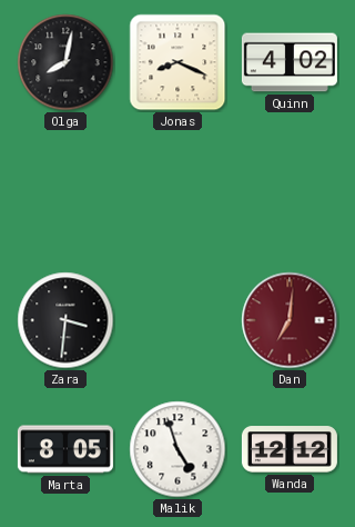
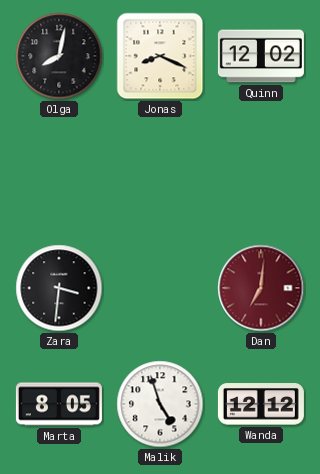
Quinn: 4:02 -> 12:02 (261, 56)
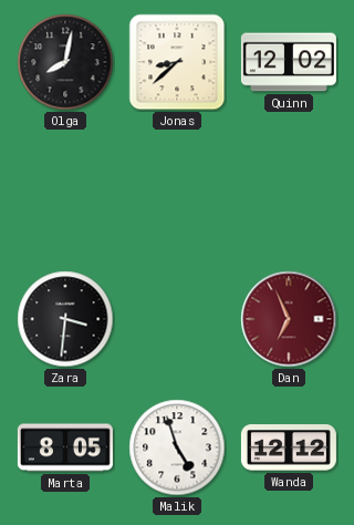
Jonas: 8:19 -> 8:38 (177, 62)
Dan: 7:01 -> 6:56 (289, 319)
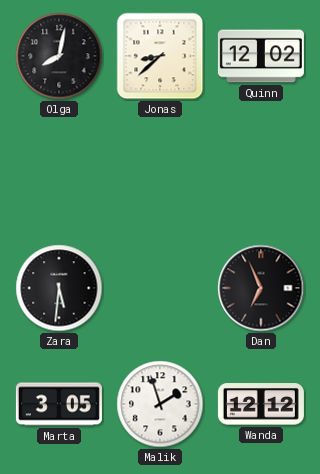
Zara: 3:31 -> 5:31 (59, 288)
Dan dial: burgundy -> black (261, 288)
Marta: 8:05 -> 3:05 (59, 404)
Malik: 4:57 -> 1:57 (160, 404)
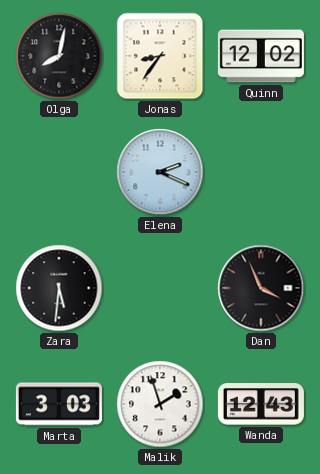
Jonas: 8:38 -> 8:36 (160, 56)
Elena: none -> 2:19 (160, 172)
Dan: 6:56 -> 3:56 (261, 288)
Marta: 3:05 -> 3:03 (59, 404)
Wanda: 12:12 -> 12:43 (261, 404)
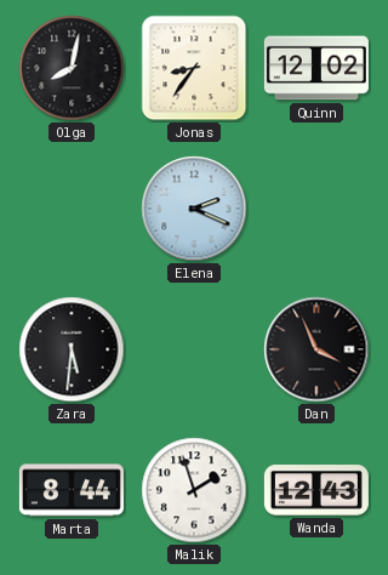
Marta: 3:03 -> 8:44 (72, 490)
